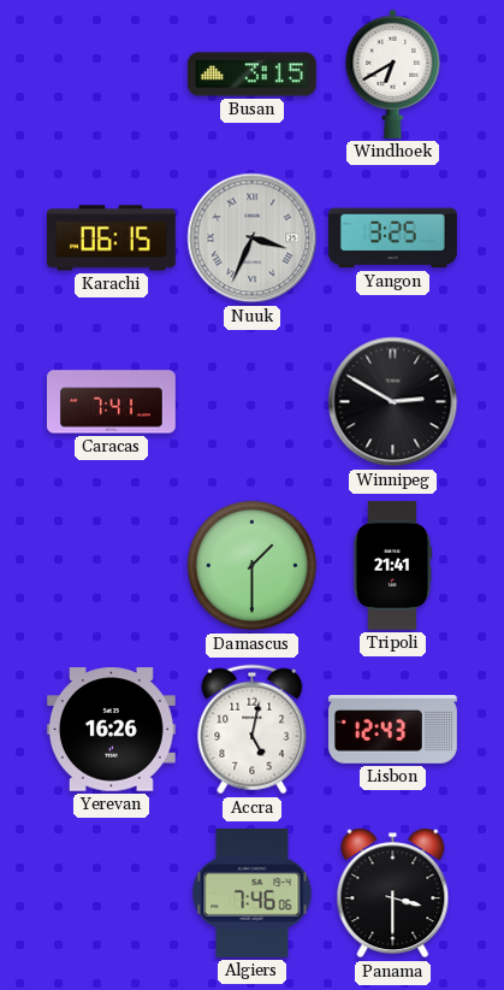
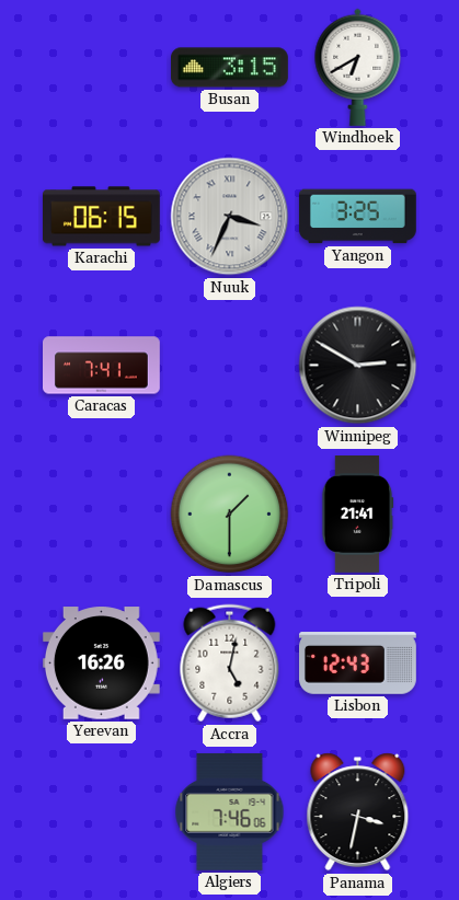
Panama: 3:30 -> 3:32 (358, 812)
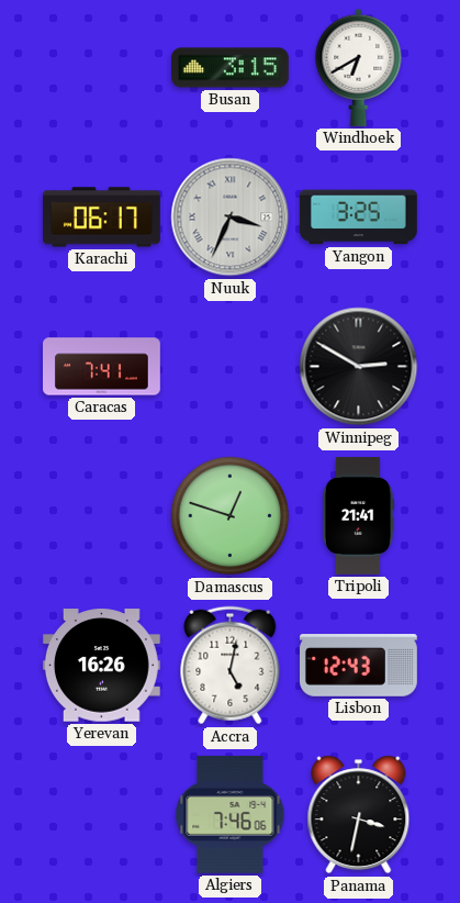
Karachi: 06:15 -> 06:17 (102, 218)
Damascus: 1:30 -> 12:48 (231, 516)
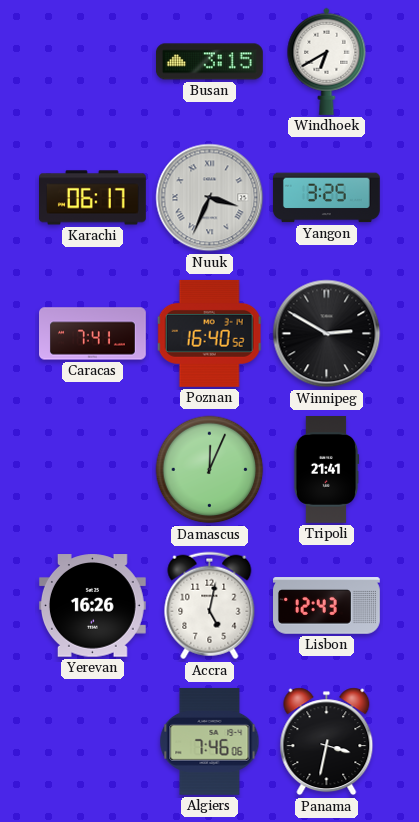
Poznan: none -> 16:40 (210, 333)
Damascus: 12:48 -> 12:04 (210, 470)
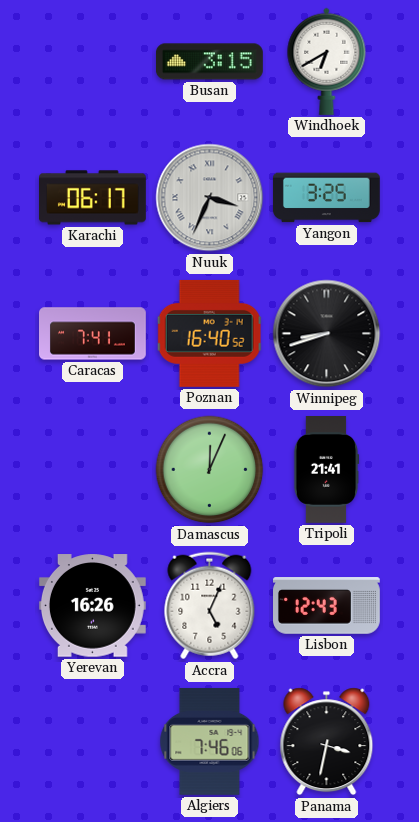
Winnipeg: 2:50 -> 8:42 (327, 334)
Accra: 5:02 -> 5:04 (210, 606)
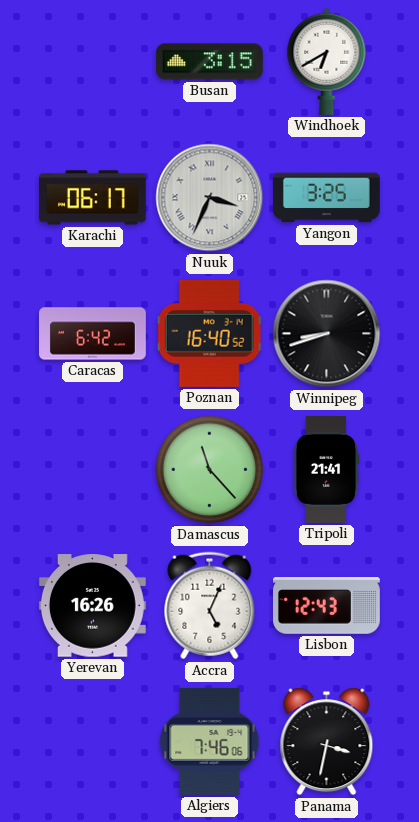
Caracas: 7:41 -> 6:42 (93, 334)
Damascus: 12:04 -> 11:23 (210, 470)
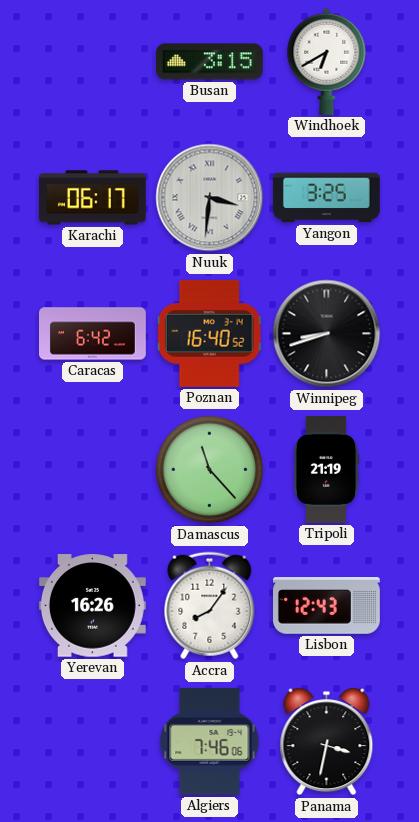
Nuuk: 3:34 -> 3:31 (210, 198)
Tripoli: 21:41 -> 21:19 (326, 470)
Accra: 5:04 -> 8:06 (210, 606)
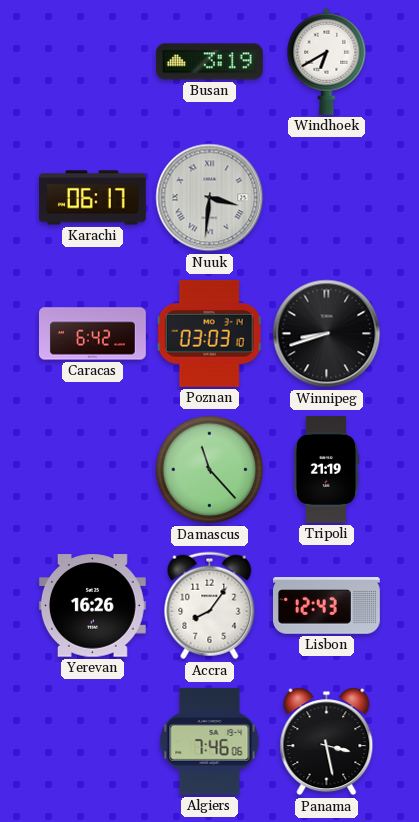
Busan: 3:15 -> 3:19 (210, 62)
Yangon: 3:25 -> none (326, 198)
Poznan: 16:40 -> 03:03 (210, 333)
Panama: 3:32 -> 3:28 (327, 742)
